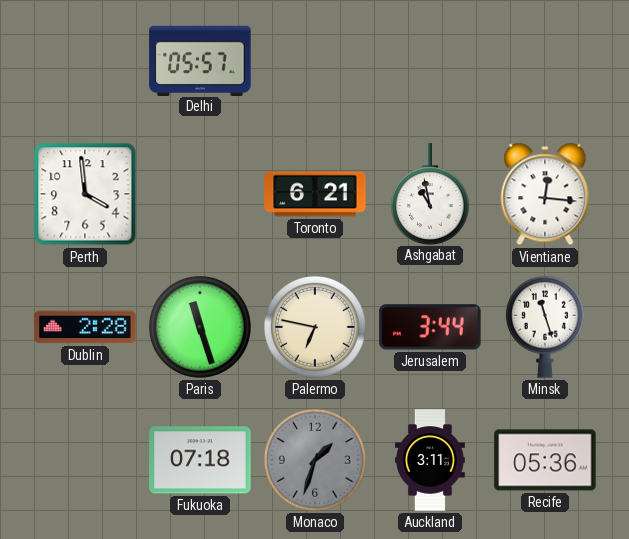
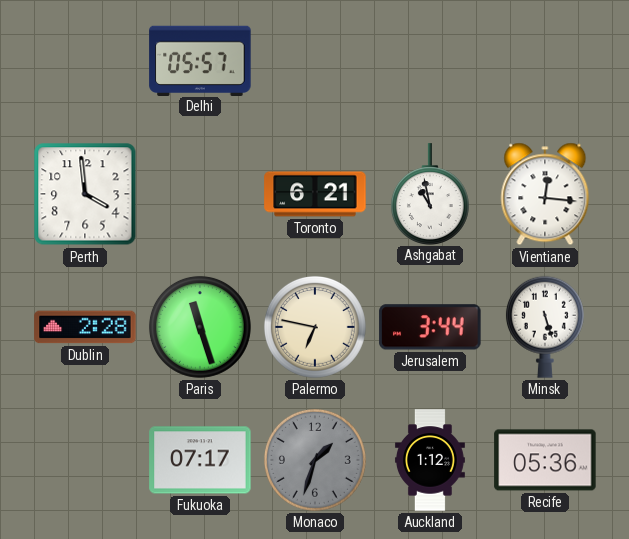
Minsk: 11:27 -> 5:27 (545, 327)
Fukuoka: 07:18 -> 07:17 (200, 460)
Auckland: 3:11 -> 1:12 (430, 460)
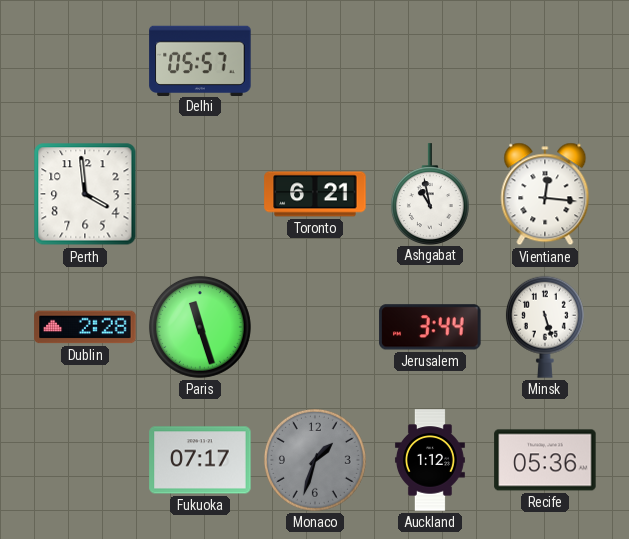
Palermo: 6:47 -> none (315, 327)
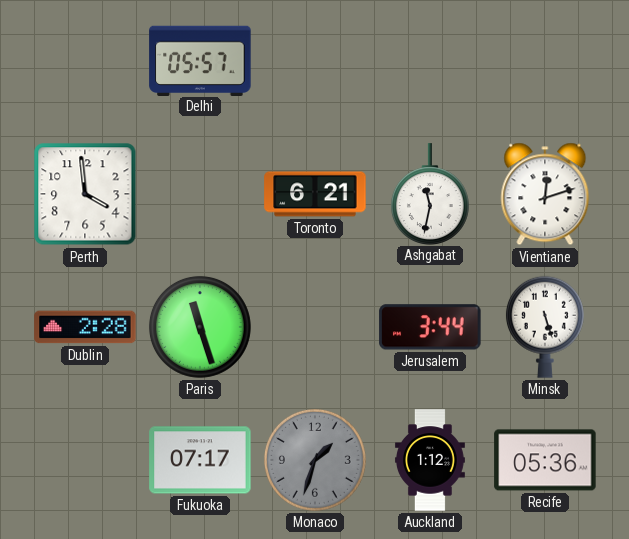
Ashgabat: 10:58 -> 11:32 (430, 194)
Vientiane: 12:16 -> 12:12 (545, 194)
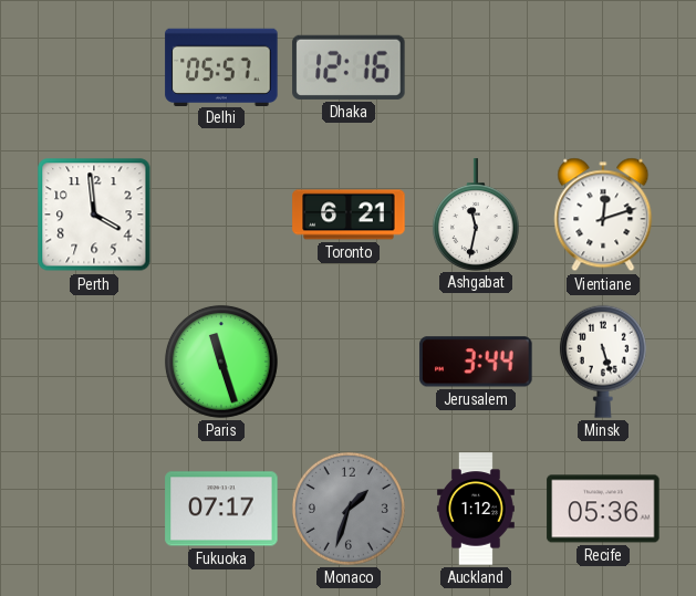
Dhaka: none -> 12:16 (349, 67)
Dublin: 2:28 -> none (85, 327)
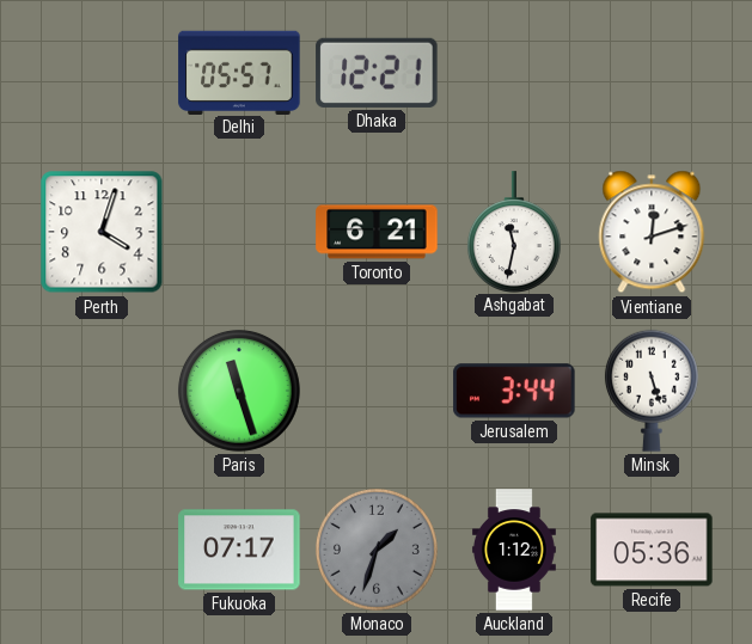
Dhaka: 12:16 -> 12:21 (377, 73)
Perth: 3:59 -> 4:03 (102, 232)
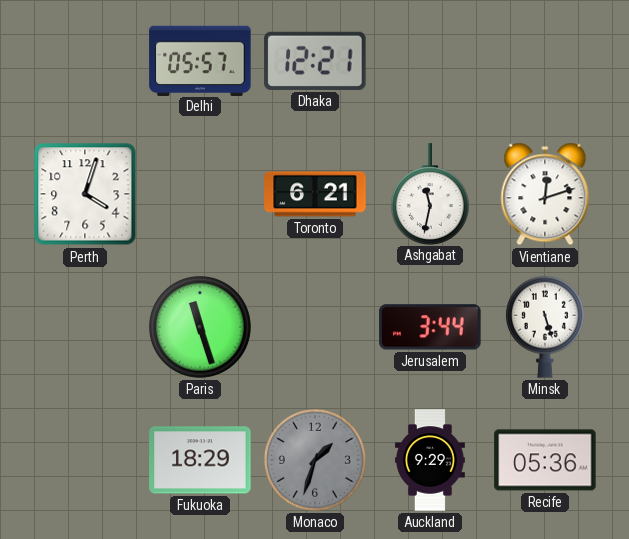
Fukuoka: 07:17 -> 18:29 (200, 460)
Auckland: 1:12 -> 9:29 (430, 460)
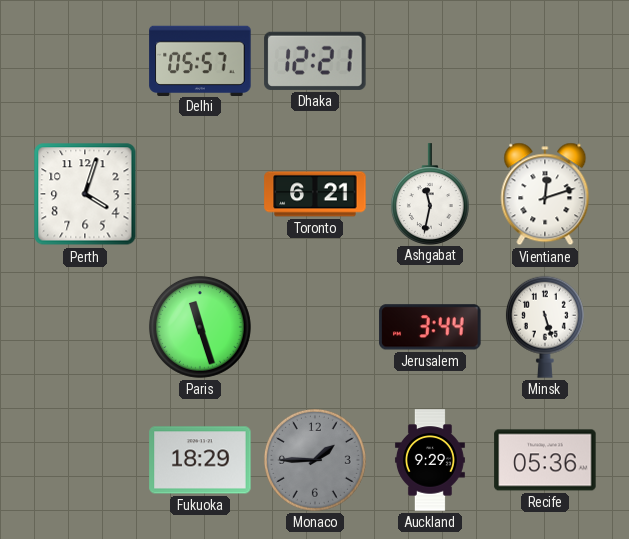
Monaco: 1:33 -> 1:45 (315, 460)
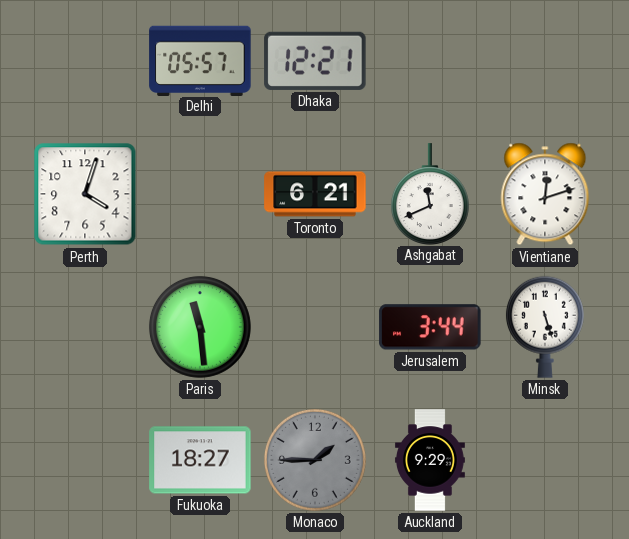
Ashgabat: 11:32 -> 11:41 (430, 194)
Paris: 11:27 -> 11:29 (200, 327)
Fukuoka: 18:29 -> 18:27 (200, 460)
Recife: 05:36 -> none (545, 460)
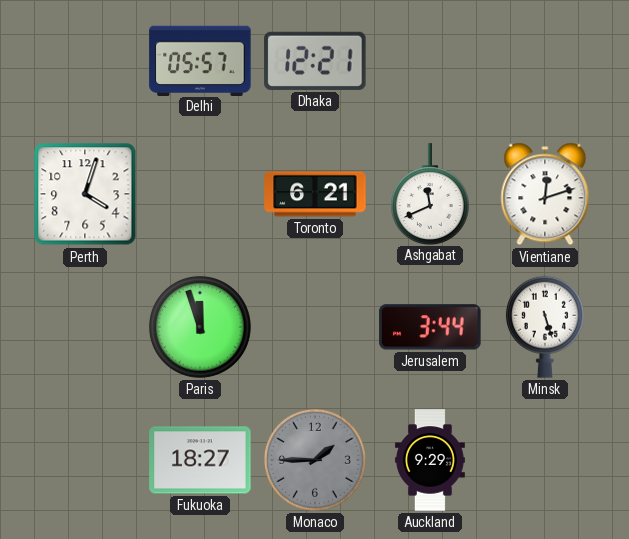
Paris: 11:29 -> 11:57 (200, 327)
